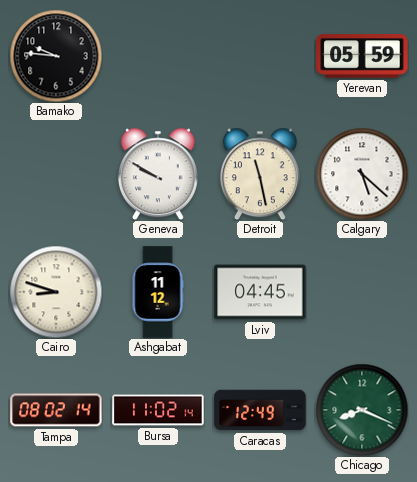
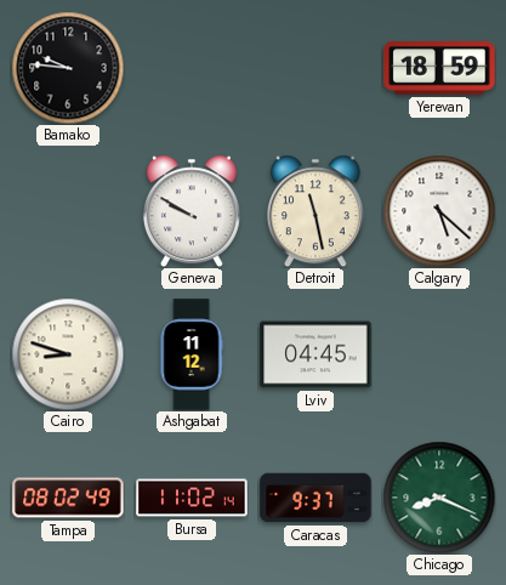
Yerevan: 05:59 -> 18:59 (439, 68)
Tampa: 08:02:14 -> 08:02:49 (68, 498)
Caracas: 12:49 -> 9:37 (315, 498)
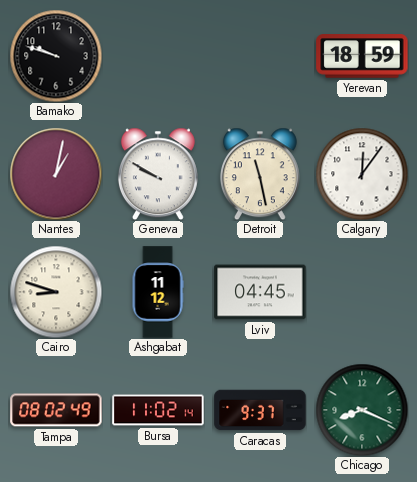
Bamako: 9:46 -> 9:48 (56, 56)
Nantes: none -> 1:02 (56, 174)
Calgary: 5:22 -> 12:06 (362, 174)
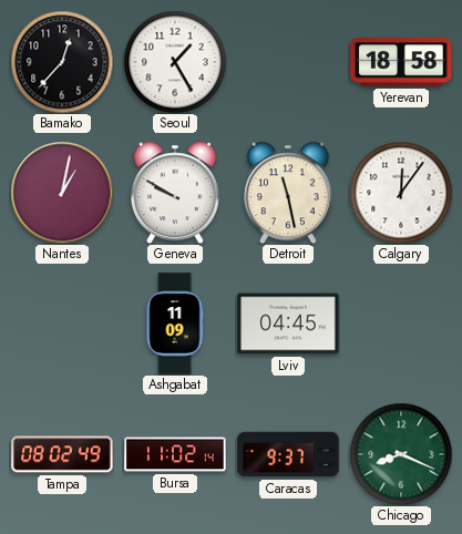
Bamako: 9:48 -> 12:37 (62, 62)
Seoul: none -> 1:25 (175, 62)
Yerevan: 18:59 -> 18:58 (401, 62)
Cairo: 8:48 -> none (56, 292)
Ashgabat: 11:12 -> 11:09 (175, 324)
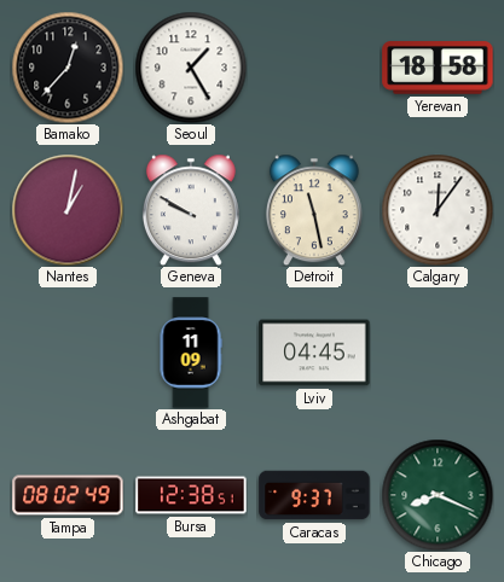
Bursa: 11:02 -> 12:38 (191, 495)
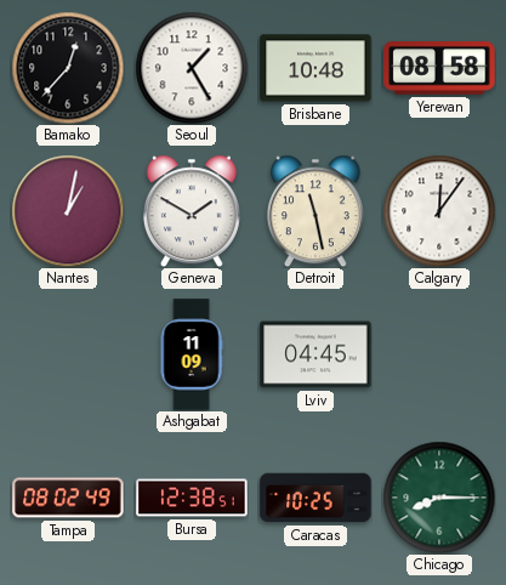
Brisbane: none -> 10:48 (315, 68)
Yerevan: 18:58 -> 08:58 (439, 68)
Geneva: 9:50 -> 1:50 (192, 211)
Caracas: 9:37 -> 10:25 (315, 498)
Chicago: 8:19 -> 8:15 (439, 498)
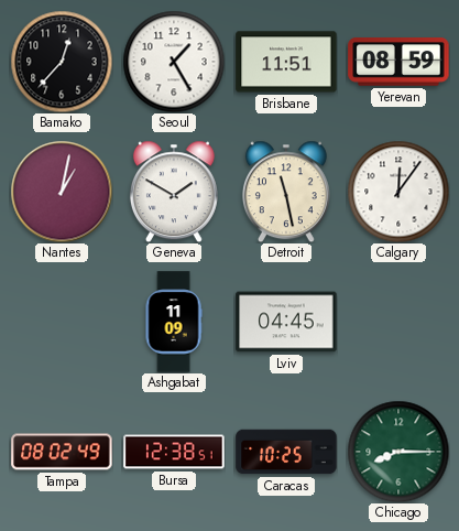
Brisbane: 10:48 -> 11:51 (286, 62)
Yerevan: 08:58 -> 08:59 (398, 62)
